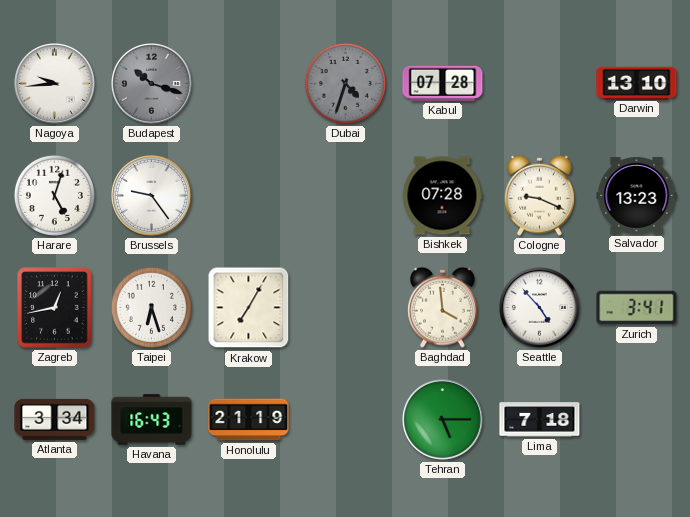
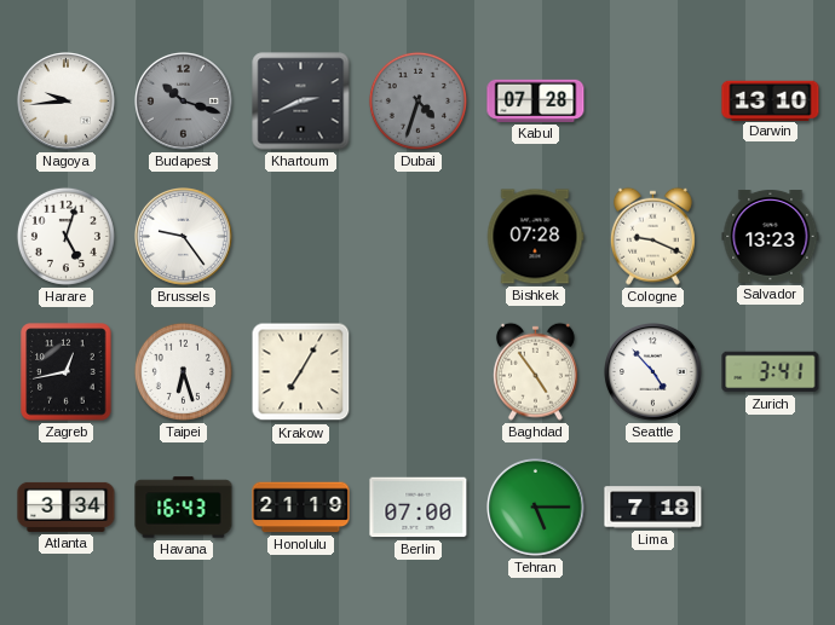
Khartoum: none -> 2:41 (301, 102)
Baghdad: 3:59 -> 4:54 (535, 371)
Berlin: none -> 07:00 (419, 508)
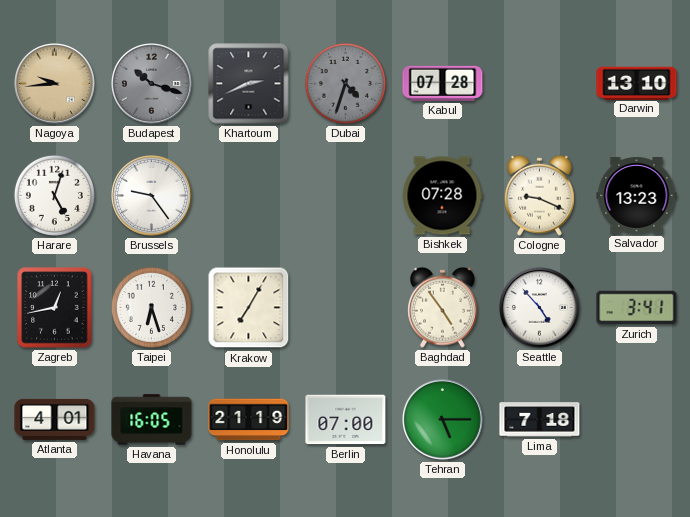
Nagoya dial: white -> champagne (55, 84)
Atlanta: 3:34 -> 4:01 (55, 419)
Havana: 16:43 -> 16:05 (152, 420)
